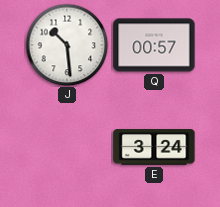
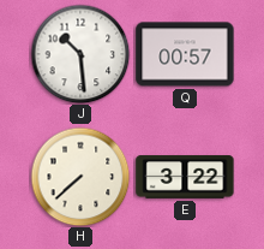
H: none -> 7:38 (80, 177)
E: 3:24 -> 3:22 (185, 177)
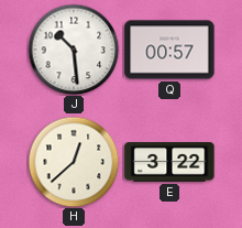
H: 7:38 -> 12:38 (74, 162)
